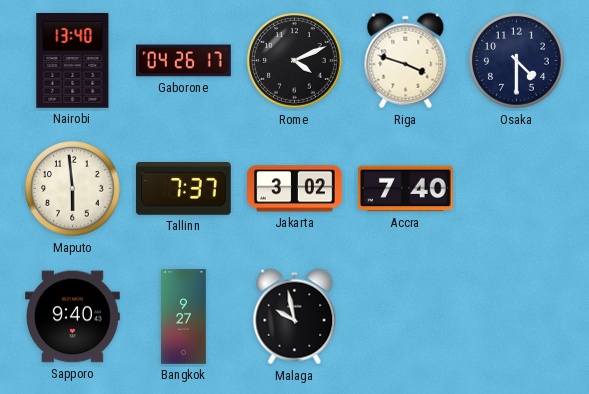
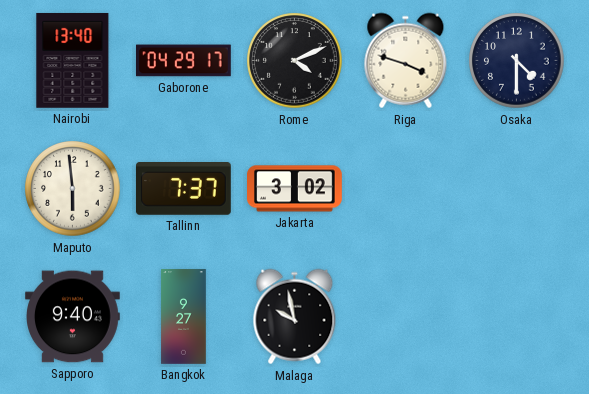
Gaborone: 04:26 -> 04:29 (184, 61)
Accra: 7:40 -> none (405, 189)
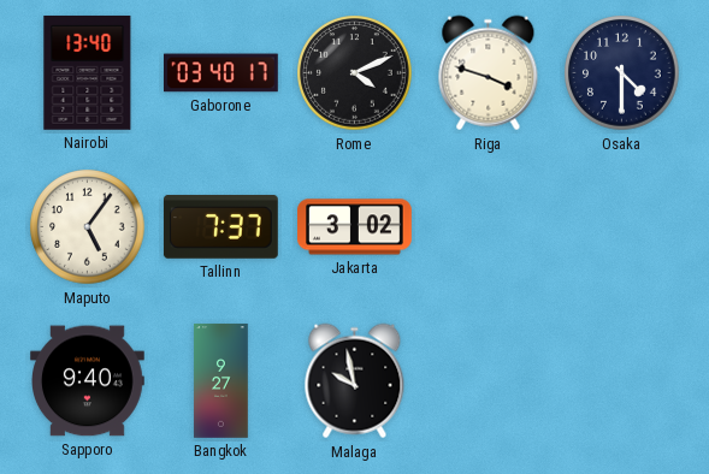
Gaborone: 04:29 -> 03:40 (221, 73)
Maputo: 5:59 -> 5:06 (88, 227)
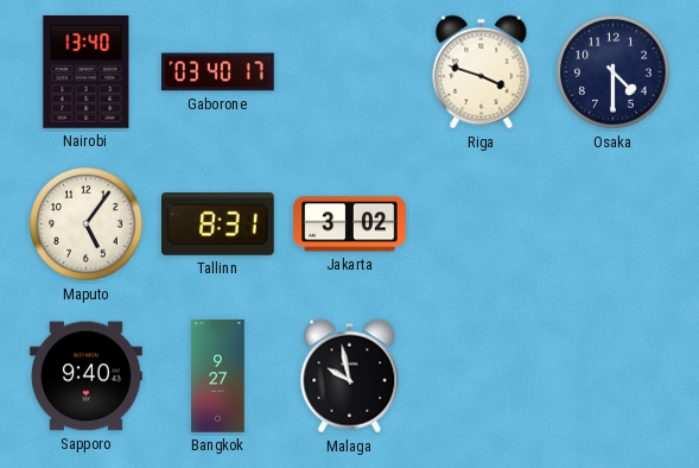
Rome: 4:11 -> none (355, 73)
Tallinn: 7:37 -> 8:31 (218, 224)
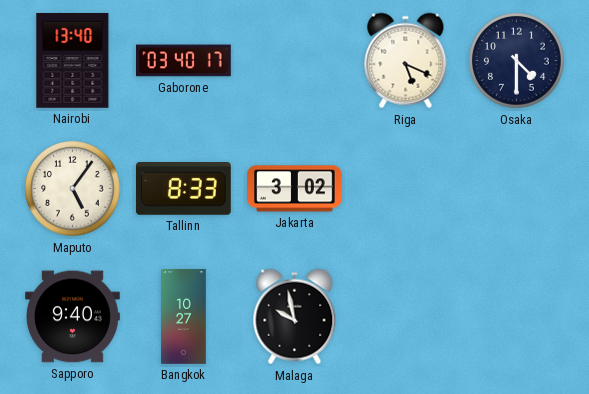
Riga: 3:48 -> 5:19 (406, 61)
Tallinn: 8:31 -> 8:33 (184, 189)
Bangkok: 9:27 -> 10:27 (184, 317)
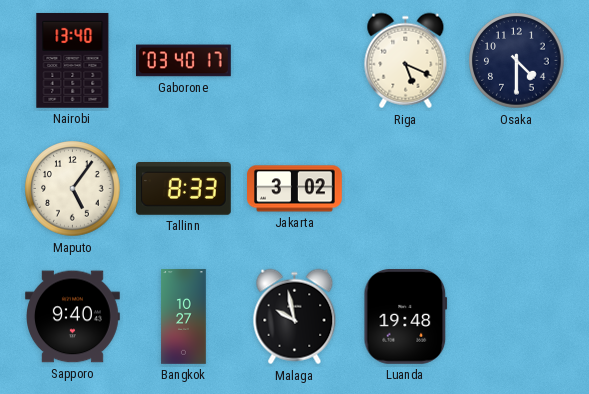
Luanda: none -> 19:48 (406, 317)
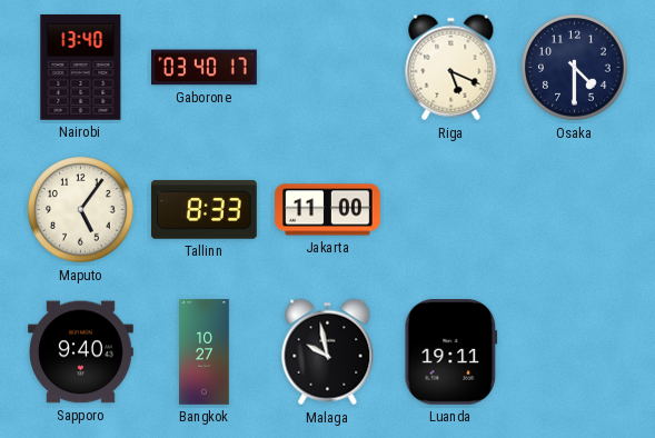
Jakarta: 3:02 -> 11:00 (328, 210)
Luanda: 19:48 -> 19:11 (451, 352)
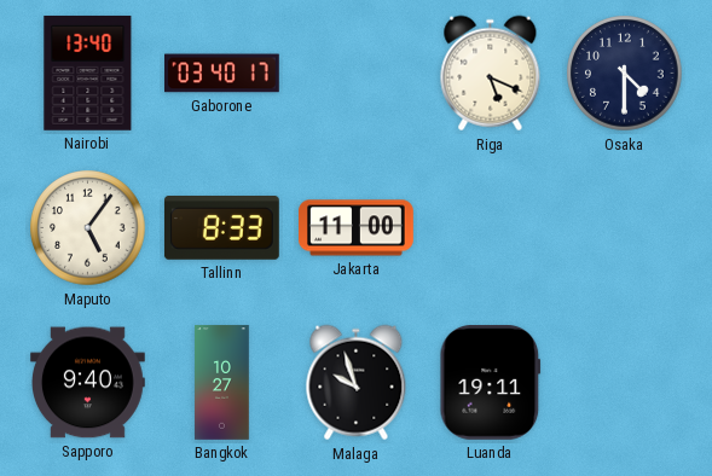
Malaga: 9:58 -> 9:57 (357, 383)
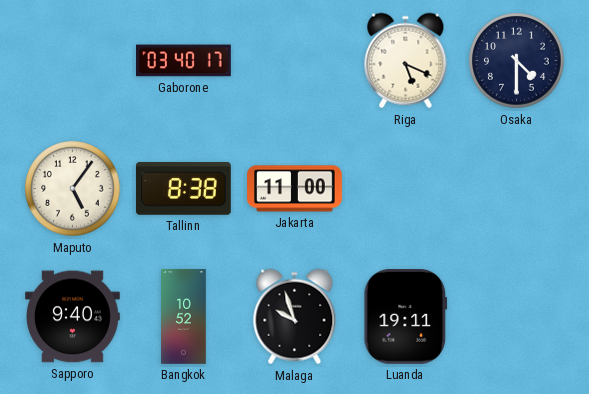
Nairobi: 13:40 -> none (88, 72)
Tallinn: 8:33 -> 8:38 (184, 189)
Bangkok: 10:27 -> 10:52 (184, 317)
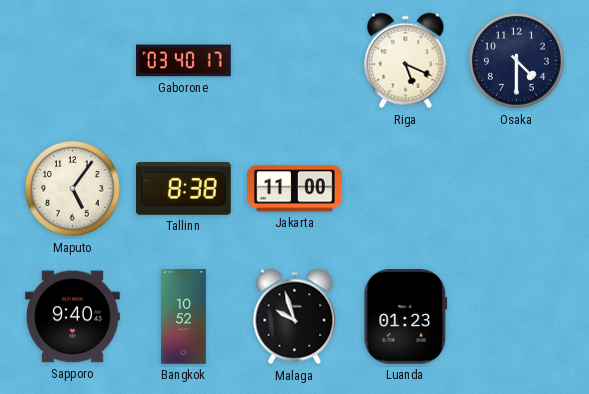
Luanda: 19:11 -> 01:23 (406, 317)
